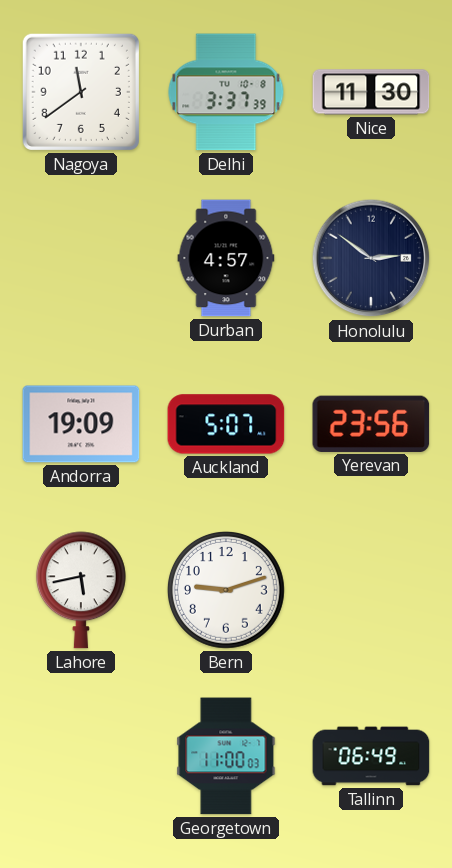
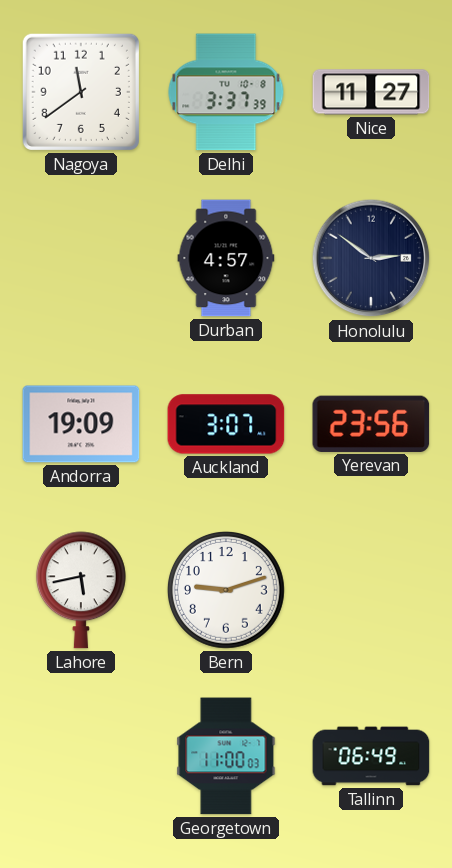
Nice: 11:30 -> 11:27 (371, 92)
Auckland: 5:07 -> 3:07 (226, 424)
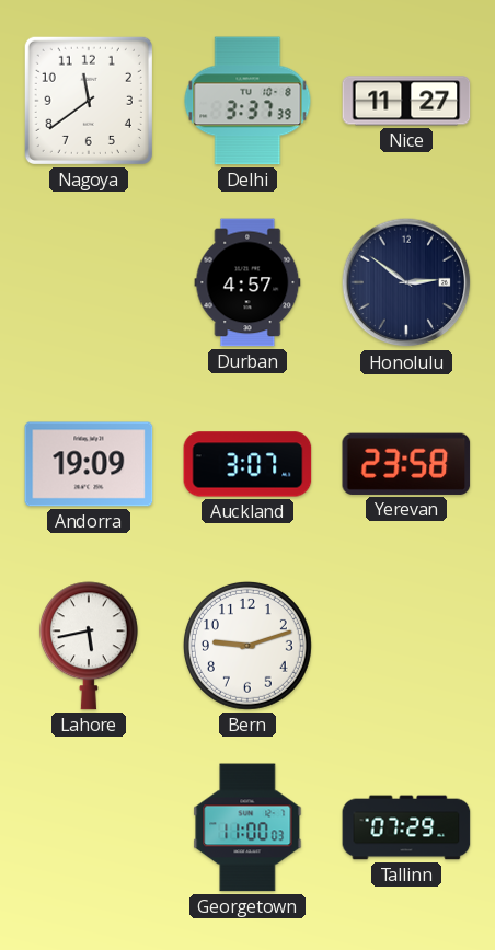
Yerevan: 23:56 -> 23:58 (406, 464)
Tallinn: 06:49 -> 07:29 (406, 827)
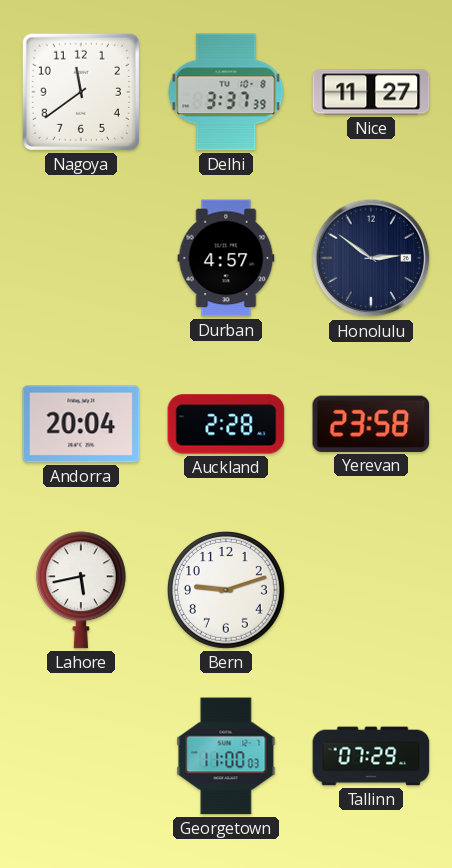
Andorra: 19:09 -> 20:04 (81, 424)
Auckland: 3:07 -> 2:28 (226, 424)
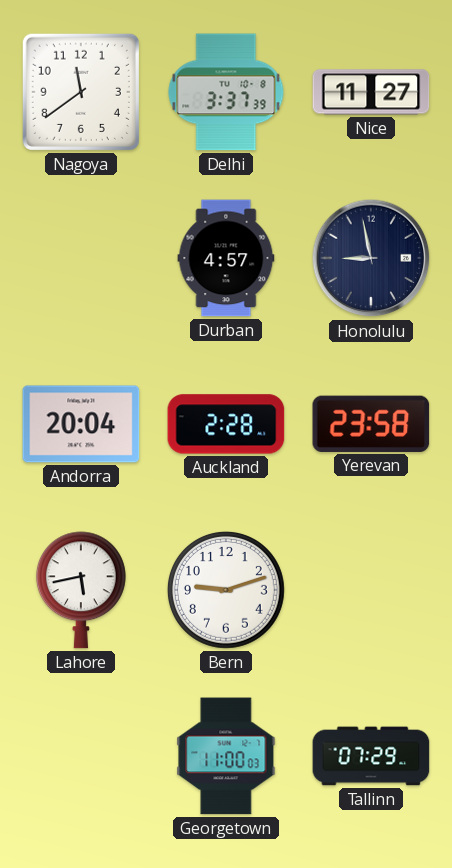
Honolulu: 2:51 -> 8:58 (371, 258)
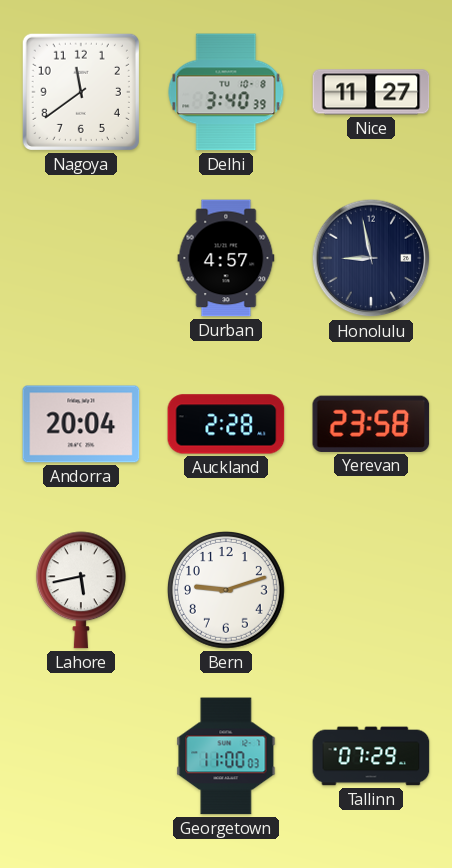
Delhi: 3:37 -> 3:40 (226, 92)
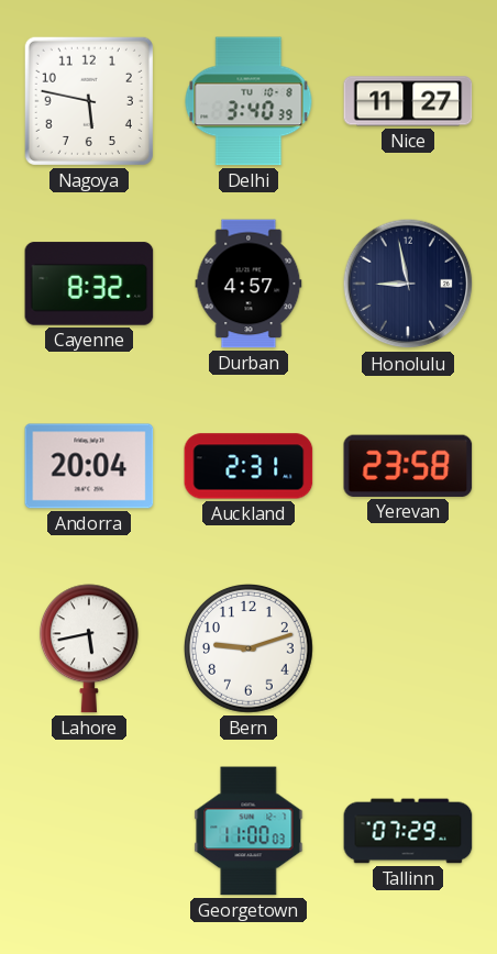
Nagoya: 11:39 -> 5:47 (89, 101)
Cayenne: none -> 8:32 (89, 284)
Auckland: 2:28 -> 2:31 (248, 466)
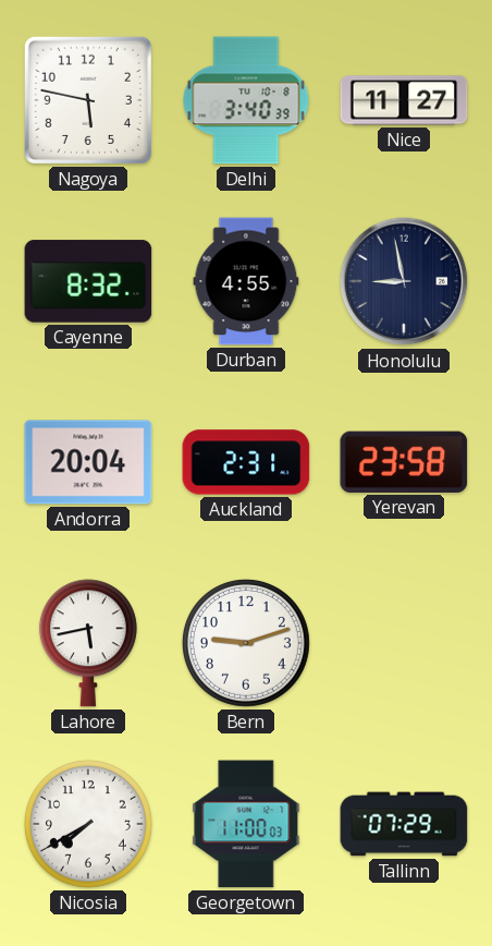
Durban: 4:57 -> 4:55 (246, 281)
Nicosia: none -> 7:40 (88, 824)
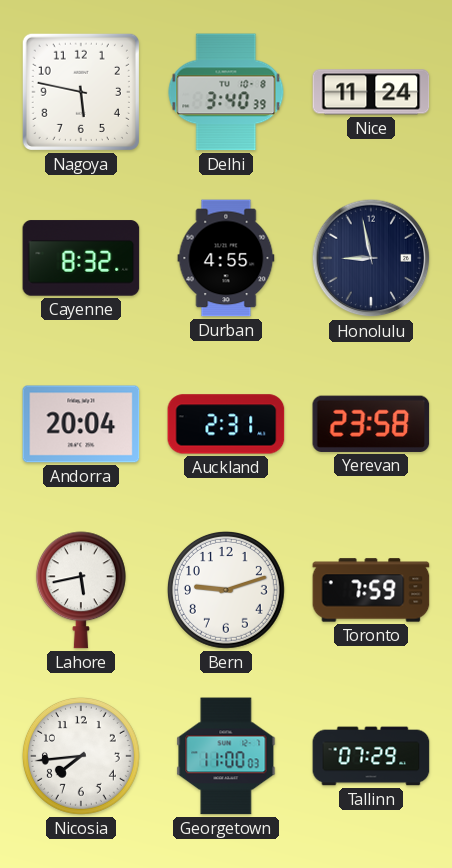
Nice: 11:27 -> 11:24 (371, 92)
Toronto: none -> 7:59 (371, 590)
Nicosia: 7:40 -> 7:44 (81, 756)
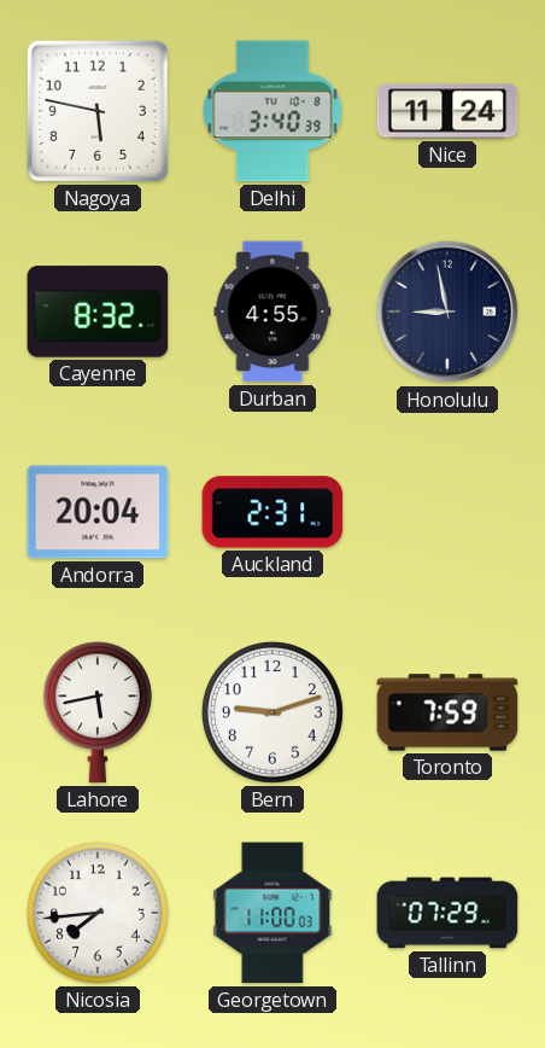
Yerevan: 23:58 -> none (371, 424)
